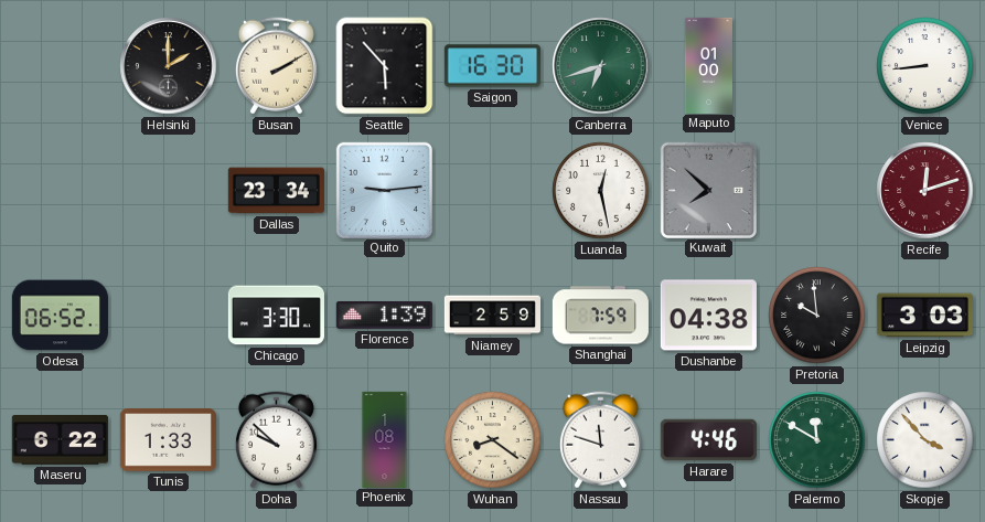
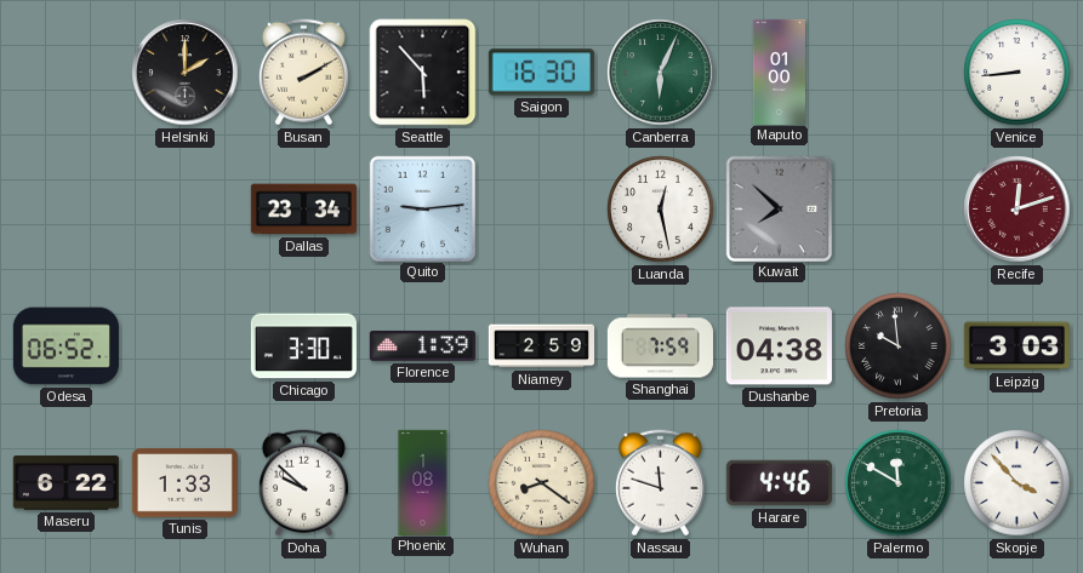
Canberra: 6:42 -> 6:04 (661, 73)
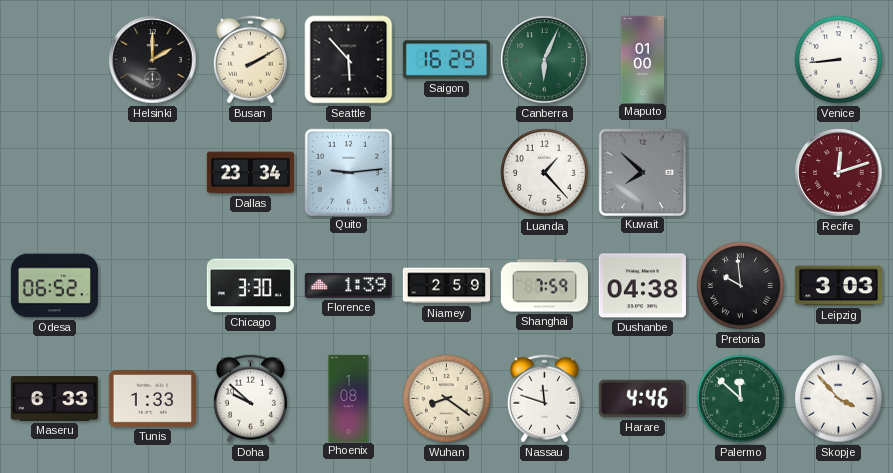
Saigon: 16:30 -> 16:29 (446, 60)
Luanda: 12:28 -> 1:23 (545, 173)
Maseru: 6:22 -> 6:33 (54, 399)
Palermo: 11:50 -> 11:52 (741, 399)
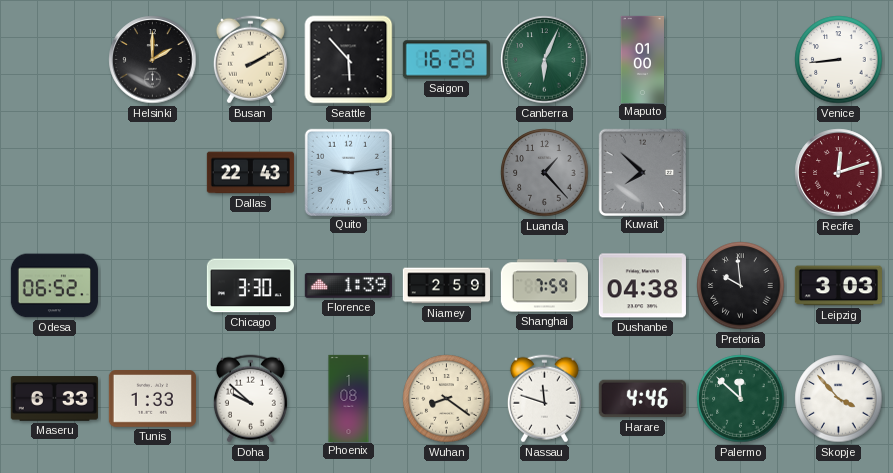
Dallas: 23:34 -> 22:43 (250, 173)
Luanda dial: white -> grey (545, 173)
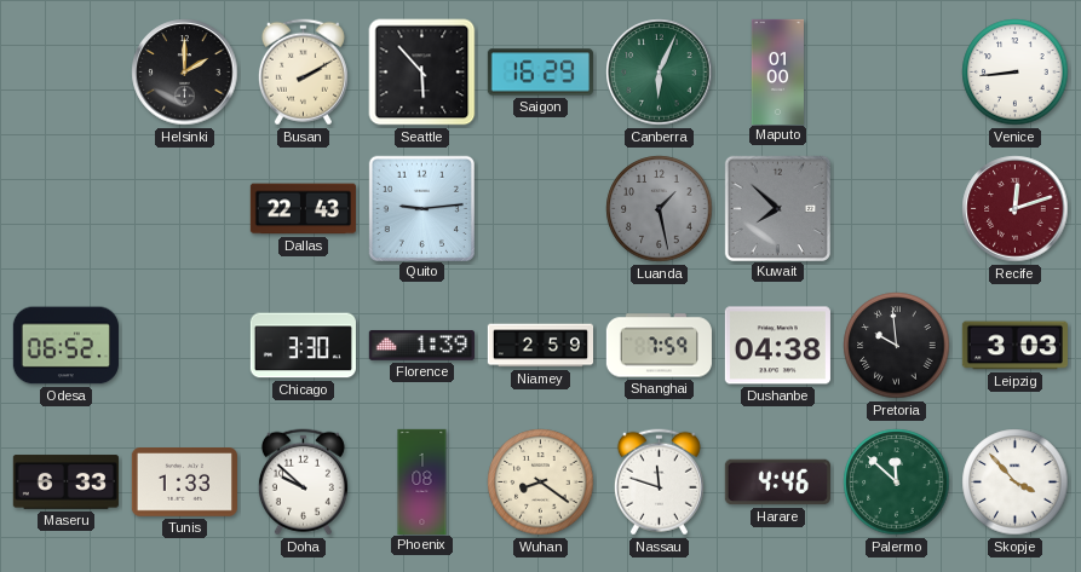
Luanda: 1:23 -> 1:28 (660, 209)
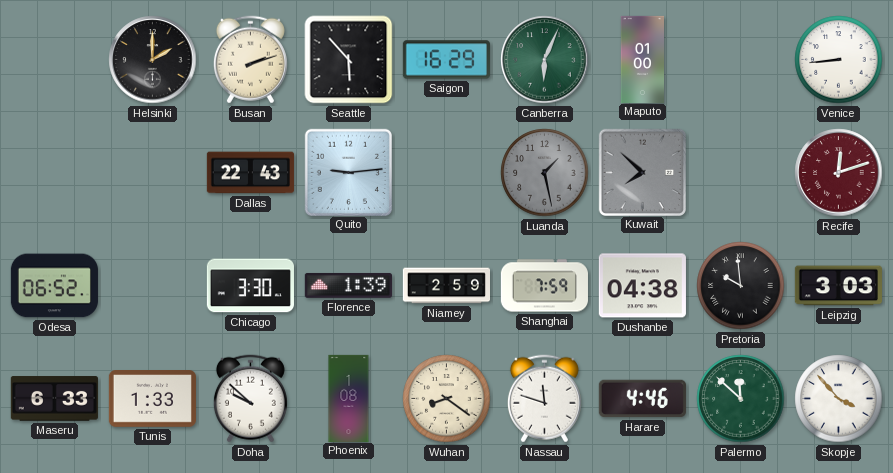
Busan: 2:10 -> 2:12 (250, 60)
